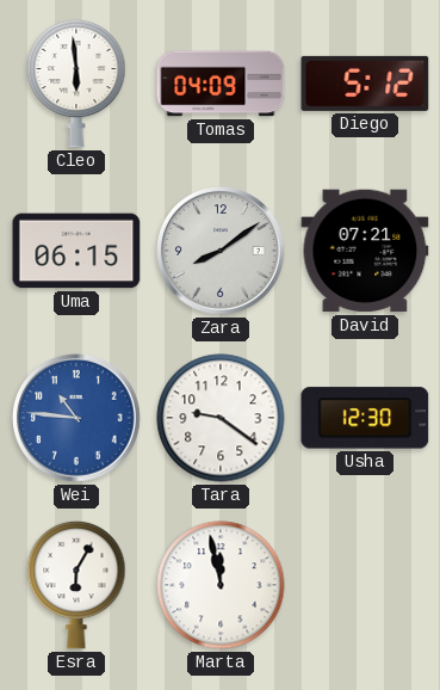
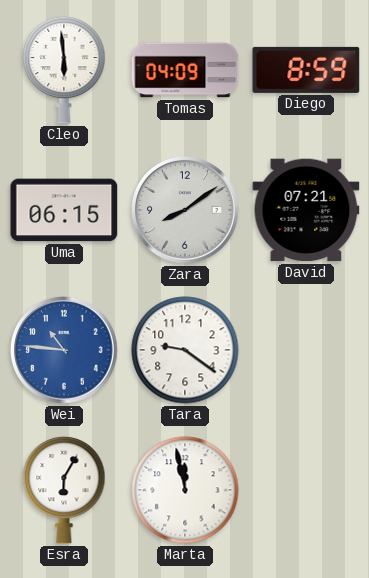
Diego: 5:12 -> 8:59 (306, 70)
Usha: 12:30 -> none (365, 418)
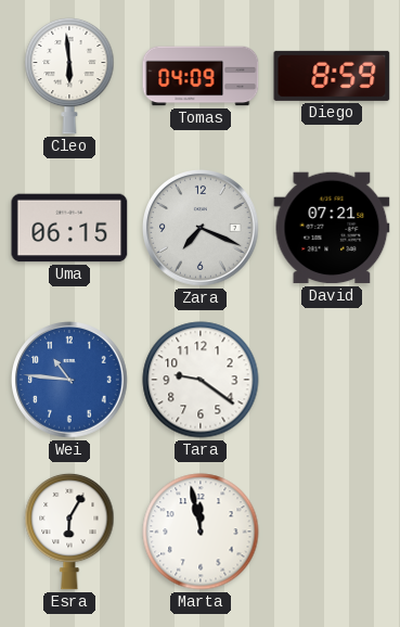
Zara: 8:09 -> 7:19 (202, 229)
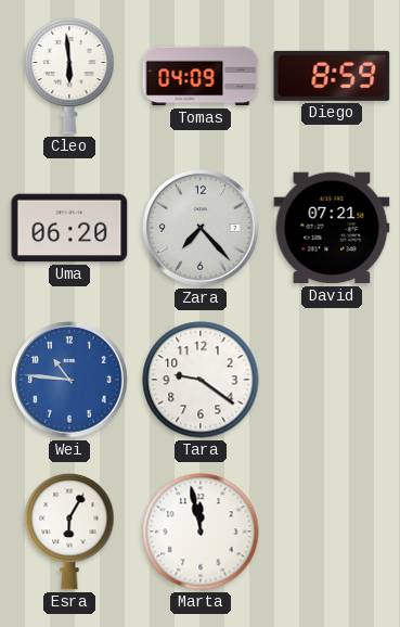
Uma: 06:15 -> 06:20 (69, 228)
Zara: 7:19 -> 7:23 (202, 229)
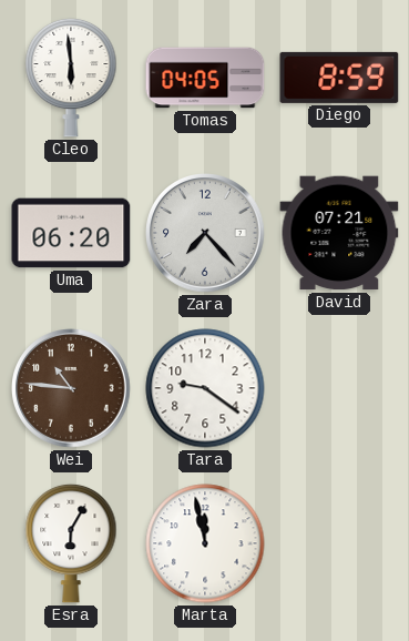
Tomas: 04:09 -> 04:05 (205, 78)
Wei dial: blue -> brown (72, 389)
